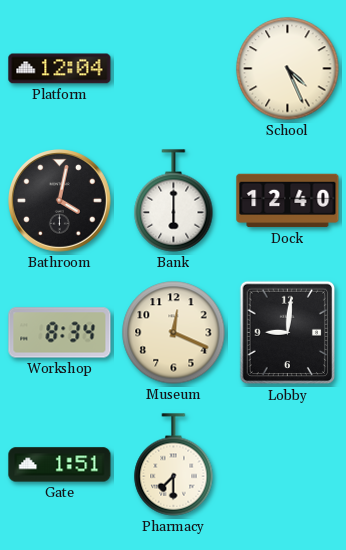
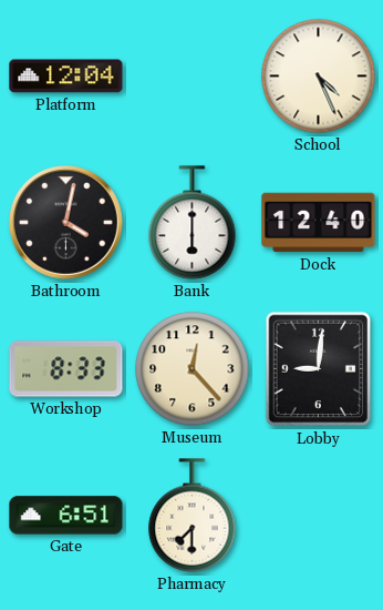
Workshop: 8:34 -> 8:33 (66, 369)
Museum: 12:19 -> 12:23 (193, 369)
Gate: 1:51 -> 6:51 (66, 516)
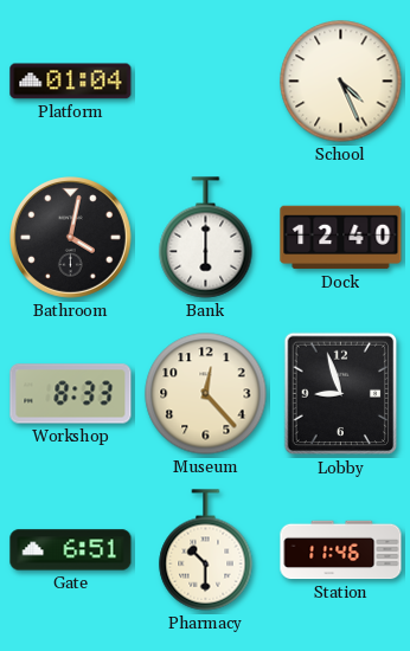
Platform: 12:04 -> 01:04 (71, 82)
Lobby: 9:01 -> 8:57 (341, 394)
Pharmacy: 7:30 -> 10:30 (206, 550)
Station: none -> 11:46 (341, 550)
